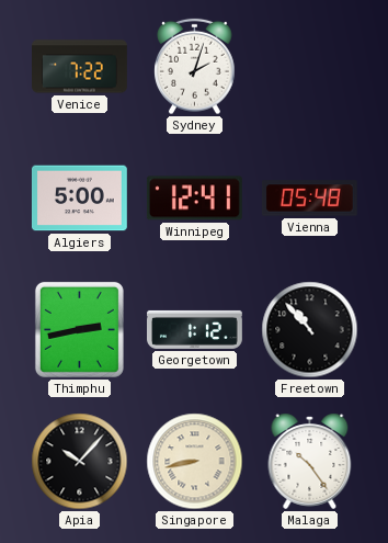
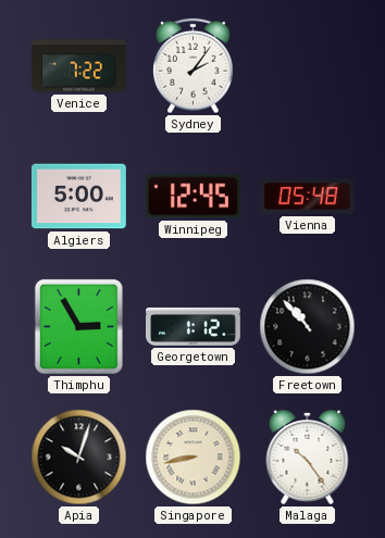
Sydney: 2:03 -> 2:06 (194, 66)
Winnipeg: 12:41 -> 12:45 (192, 197)
Thimphu: 2:43 -> 2:55 (78, 326)
Apia: 10:07 -> 10:03 (79, 458)
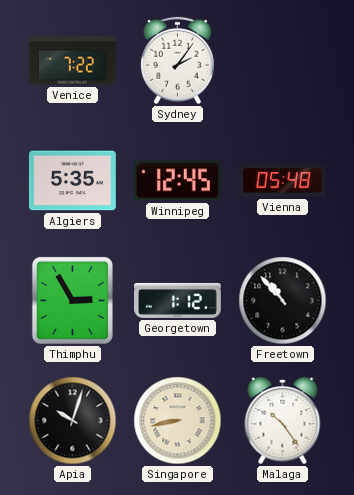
Algiers: 5:00 -> 5:35 (72, 181)
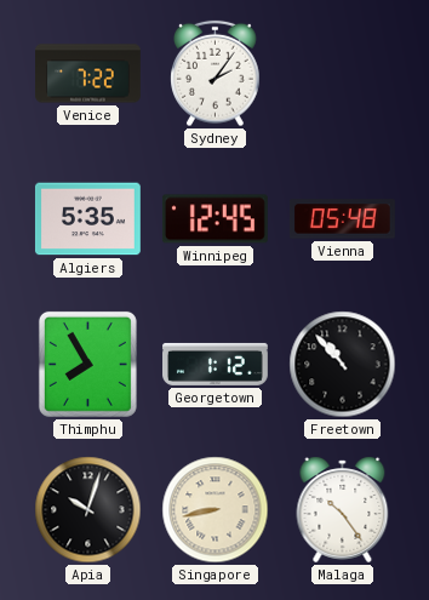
Thimphu: 2:55 -> 7:55 (87, 364)
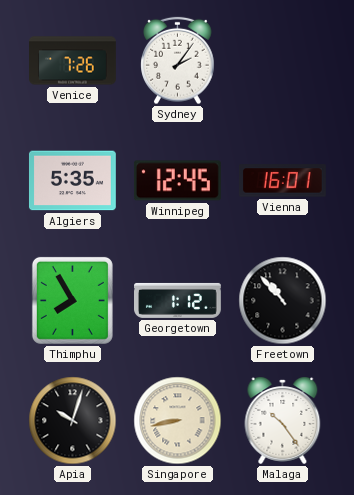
Venice: 7:22 -> 7:26 (73, 61)
Vienna: 05:48 -> 16:01 (282, 181)
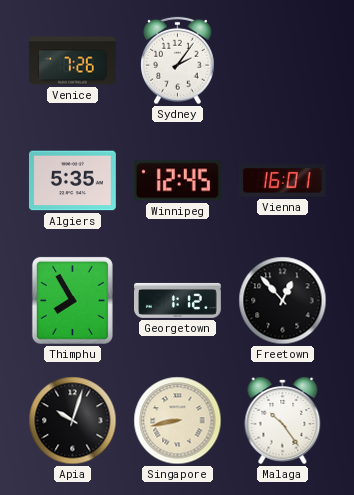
Freetown: 10:53 -> 12:53 (283, 301)
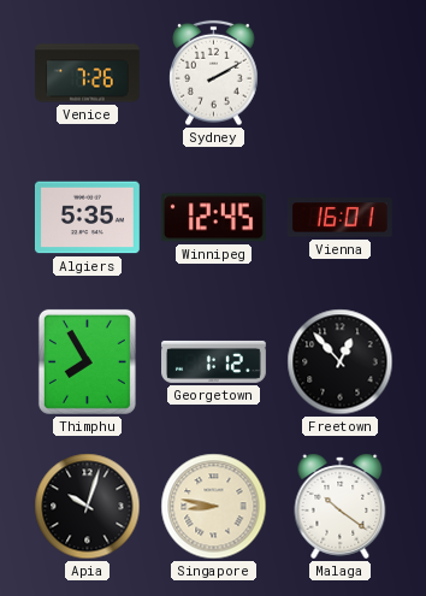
Sydney: 2:06 -> 2:10 (214, 73)
Singapore: 8:43 -> 8:47 (214, 507)
Malaga: 10:24 -> 10:21 (341, 506)
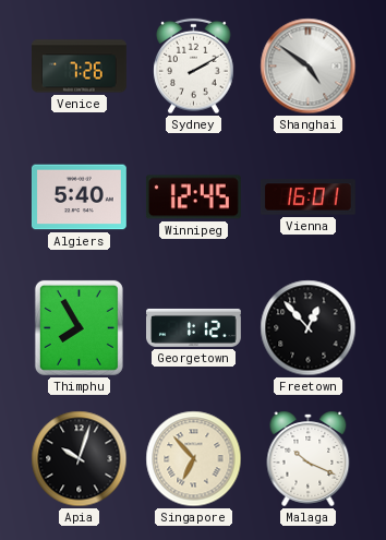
Shanghai: none -> 4:51 (309, 67)
Algiers: 5:35 -> 5:40 (79, 197)
Singapore: 8:47 -> 6:53 (194, 459)
Malaga: 10:21 -> 10:19 (309, 458)
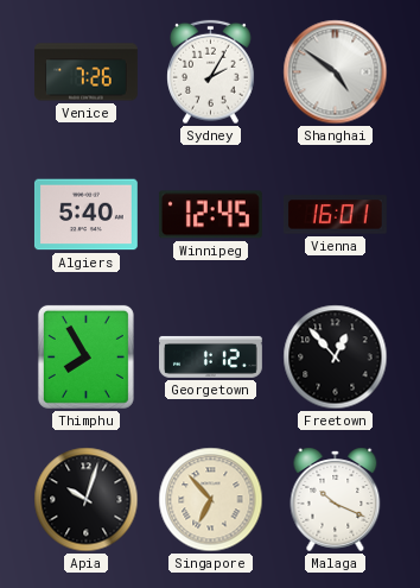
Sydney: 2:10 -> 2:05 (211, 72)
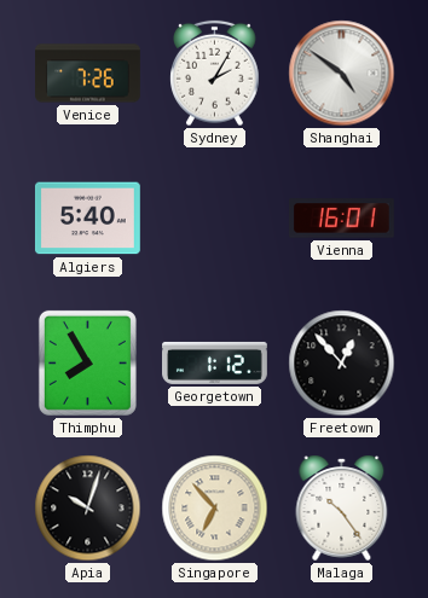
Winnipeg: 12:45 -> none (210, 215)
Malaga: 10:19 -> 10:24 (342, 507)
